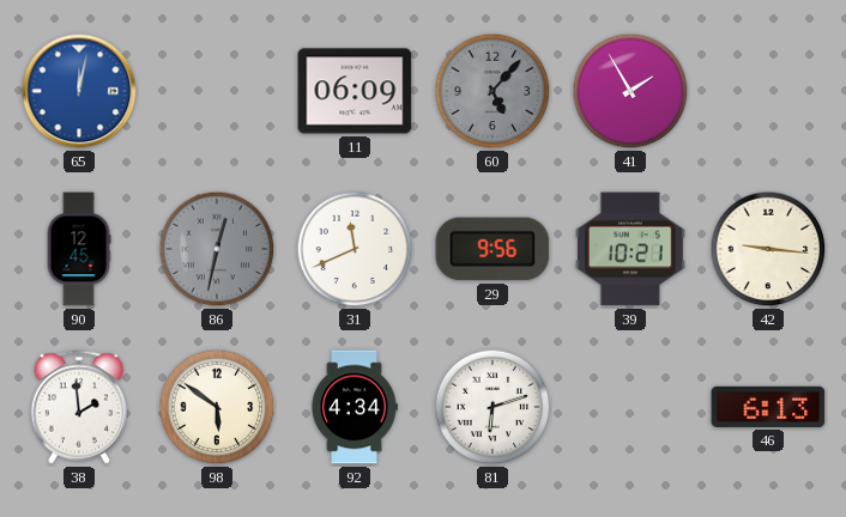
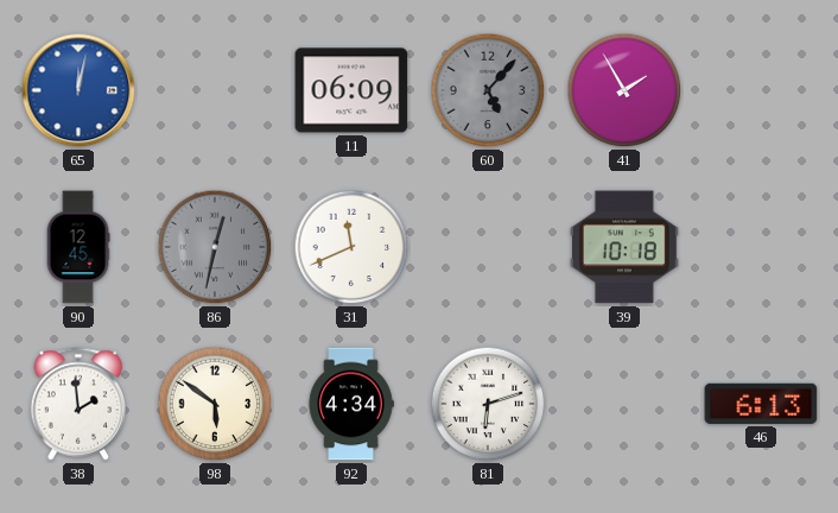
29: 9:56 -> none (493, 249)
39: 10:21 -> 10:18 (624, 247)
42: 9:16 -> none (768, 249)
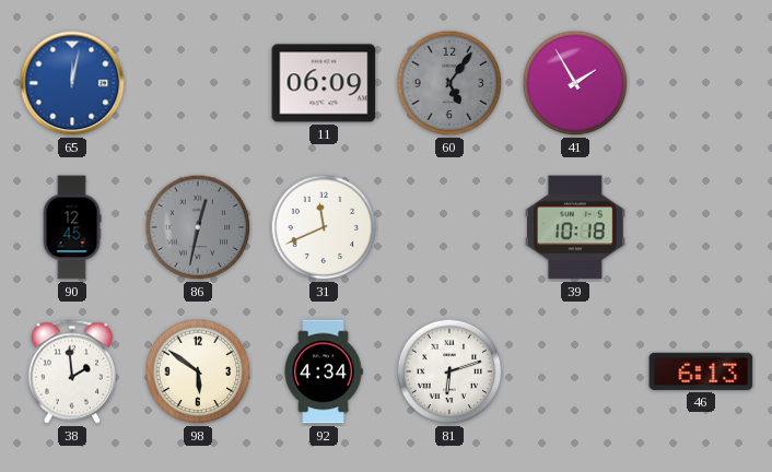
60: 5:07 -> 5:06 (449, 83)
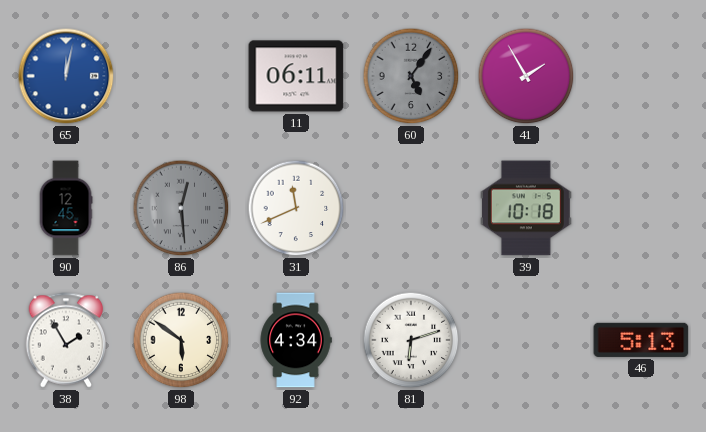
11: 06:09 -> 06:11 (296, 76)
86: 12:32 -> 12:29 (181, 208)
38: 1:59 -> 1:55 (66, 340)
46: 6:13 -> 5:13 (641, 340)
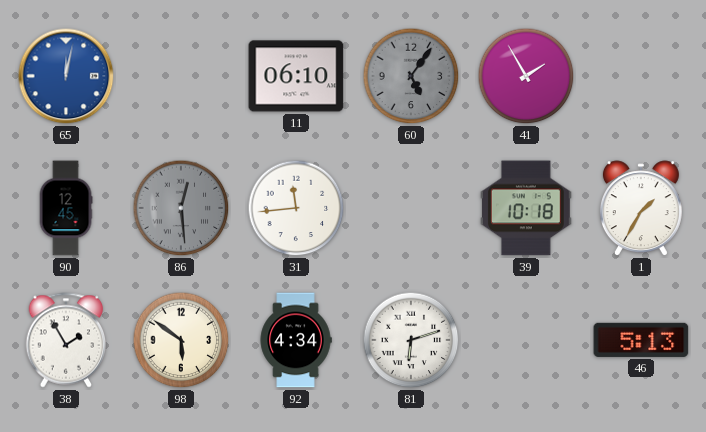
11: 06:11 -> 06:10 (296, 76)
31: 11:41 -> 11:44 (296, 208)
1: none -> 1:35 (641, 209)
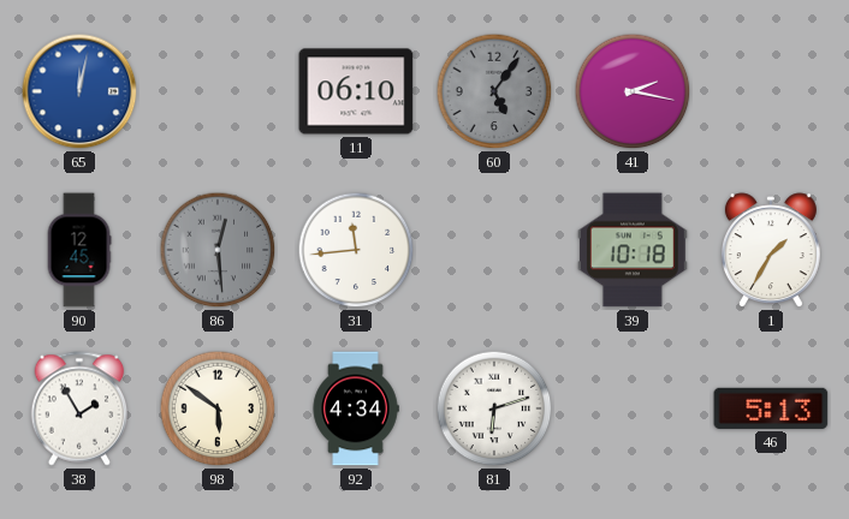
41: 1:55 -> 2:17 (633, 91)
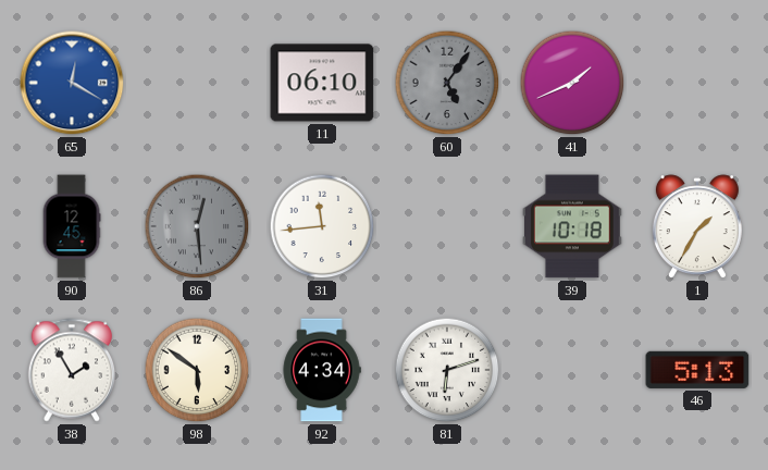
65: 12:02 -> 12:20 (72, 83)
41: 2:17 -> 1:41 (572, 83)
